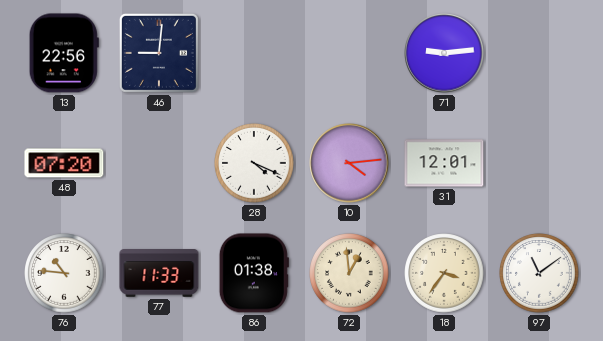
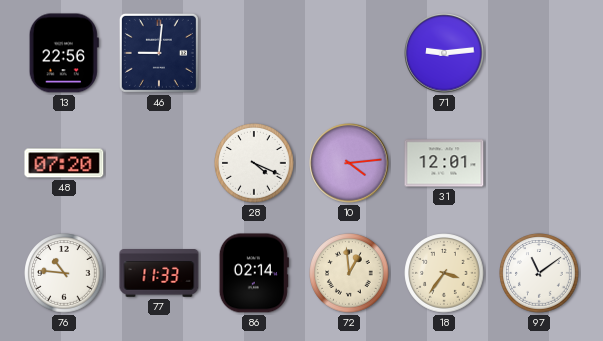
86: 01:38 -> 02:14 (254, 273)
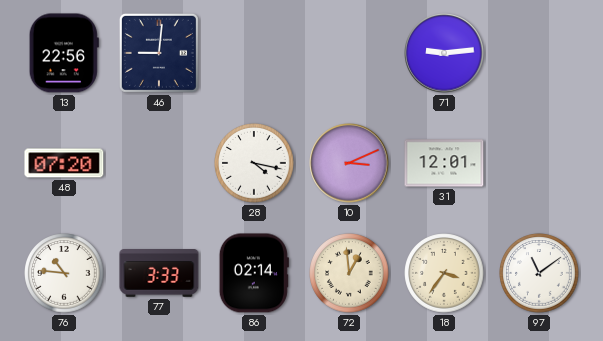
28: 4:19 -> 4:17 (254, 163)
10: 4:14 -> 3:11 (349, 163)
77: 11:33 -> 3:33 (159, 274)
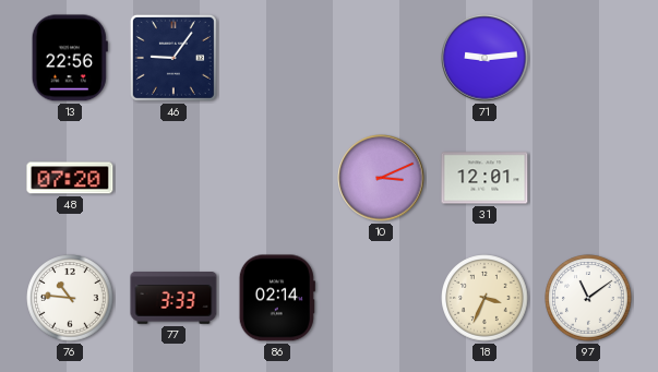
46: 9:01 -> 9:06 (174, 58)
28: 4:17 -> none (254, 163)
72: 12:59 -> none (349, 273)
18: 3:36 -> 3:34 (484, 298)
